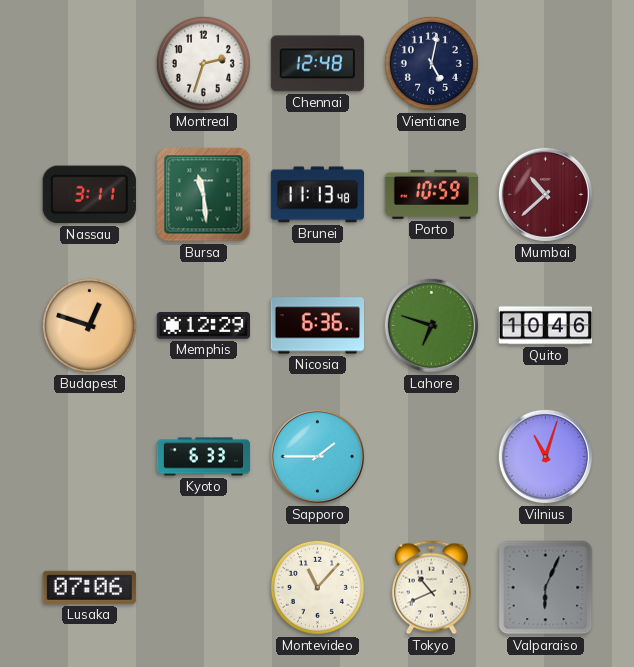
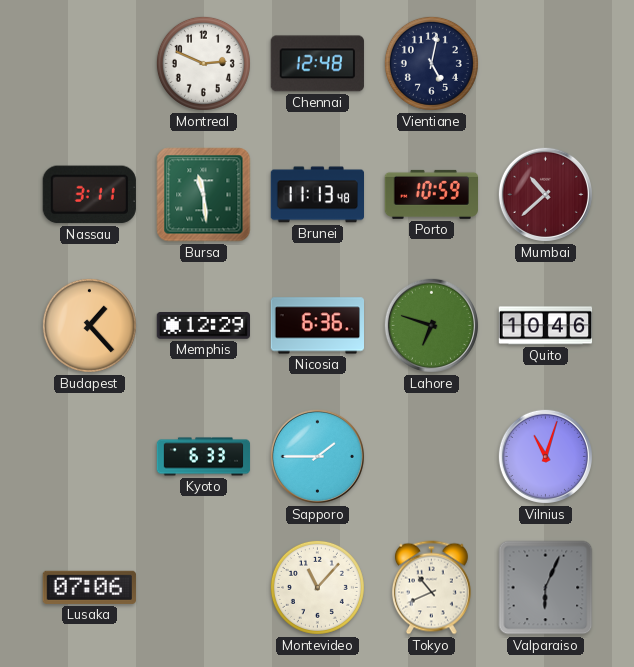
Montreal: 2:33 -> 2:49 (203, 63)
Budapest: 12:48 -> 1:23 (89, 325)
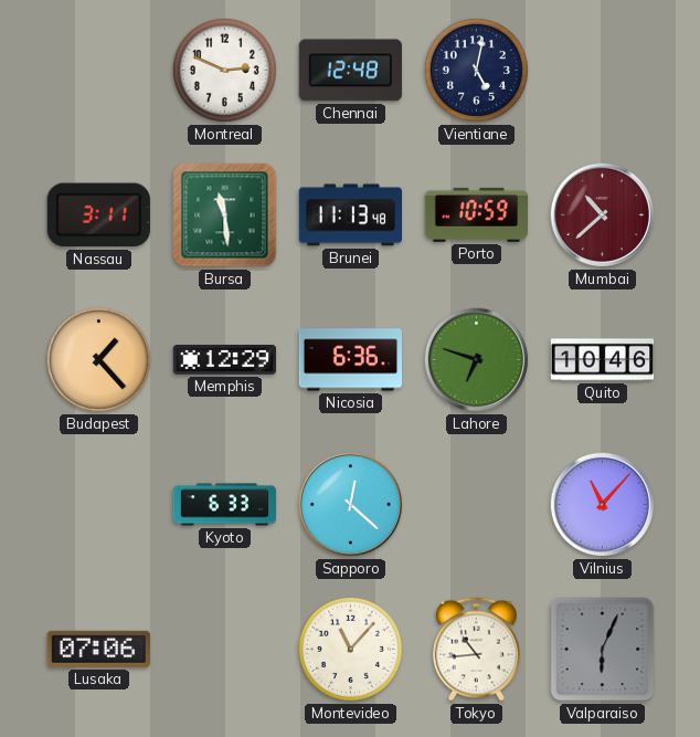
Sapporo: 1:45 -> 12:22 (350, 504)
Vilnius: 11:03 -> 11:07 (602, 504)
Tokyo: 10:41 -> 10:44 (476, 650)
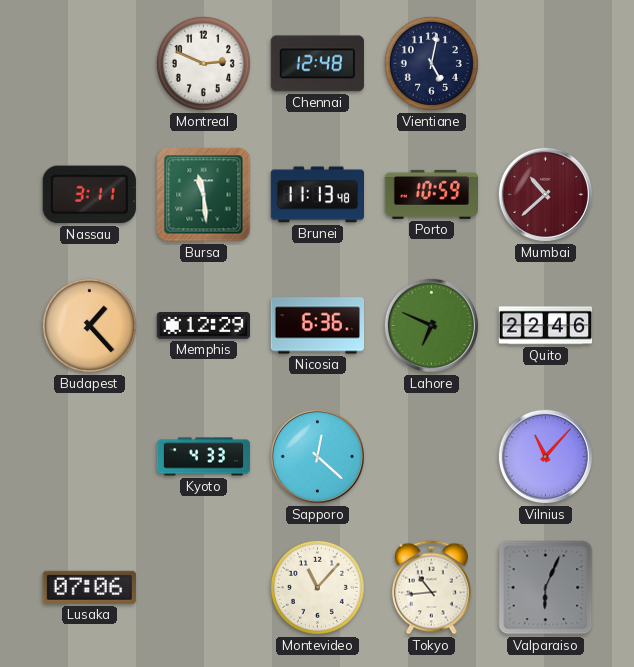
Lahore: 6:48 -> 6:49 (431, 325)
Quito: 10:46 -> 22:46 (546, 326)
Kyoto: 6:33 -> 4:33 (204, 457)
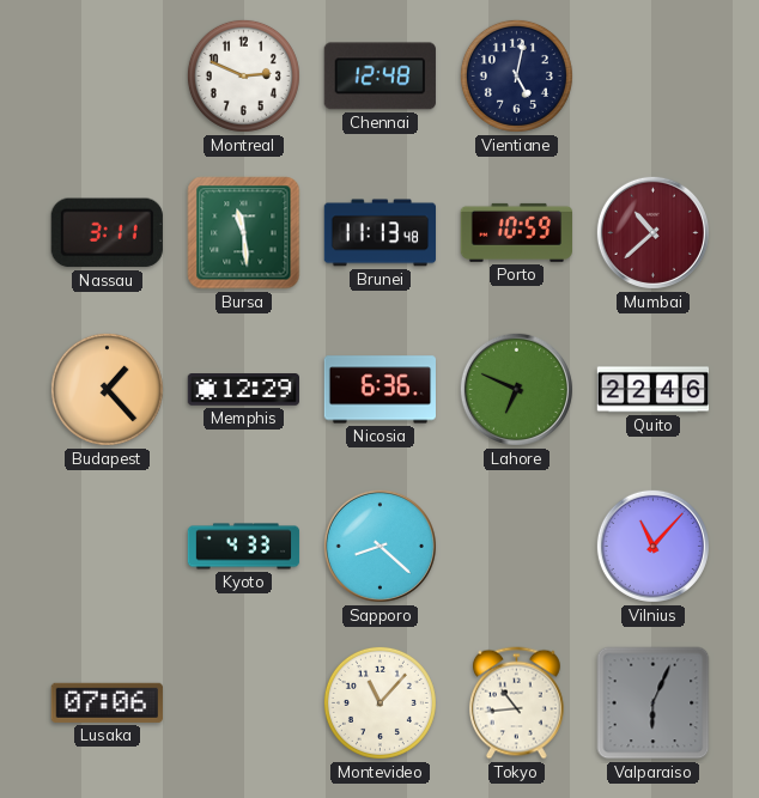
Sapporo: 12:22 -> 8:22 (380, 546)
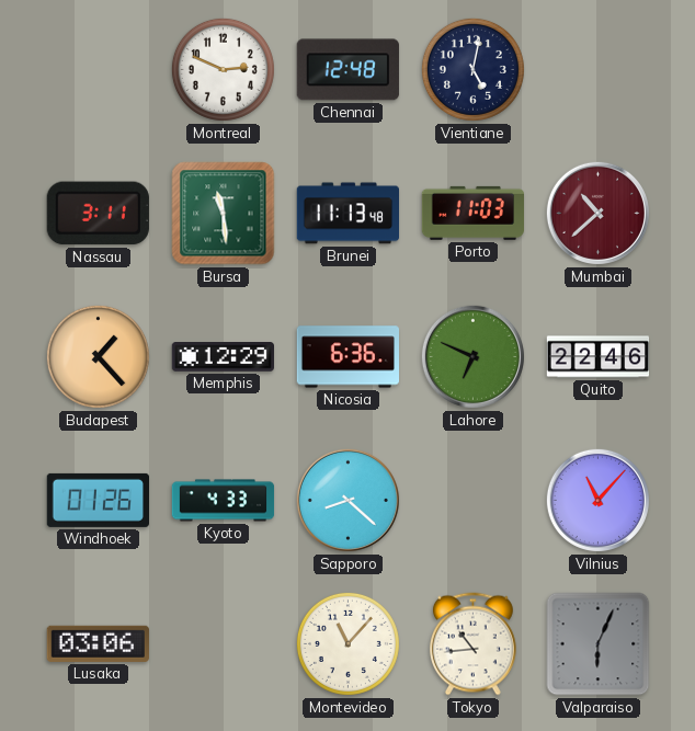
Porto: 10:59 -> 11:03 (472, 213)
Windhoek: none -> 01:26 (98, 500)
Lusaka: 07:06 -> 03:06 (98, 643)
